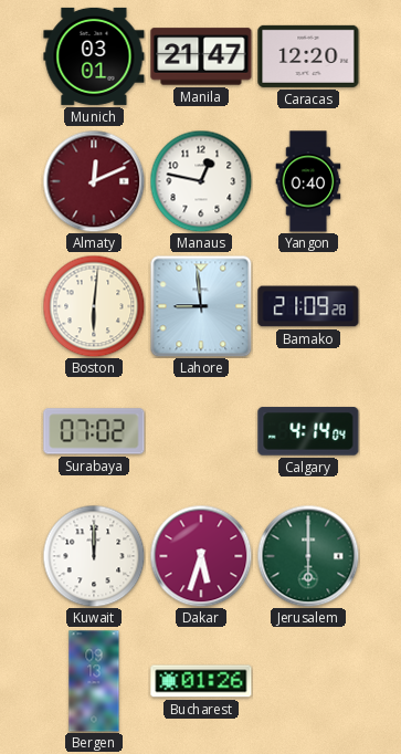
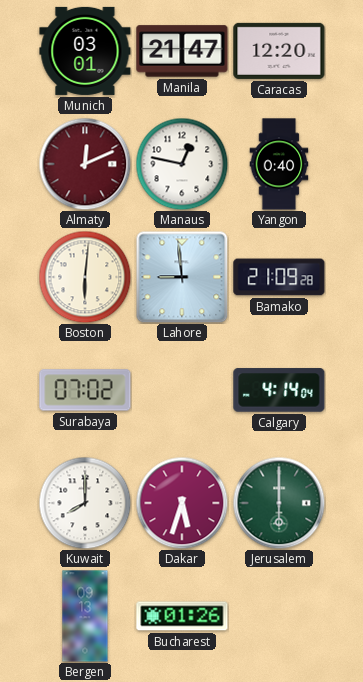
Kuwait: 12:00 -> 8:00 (85, 503)
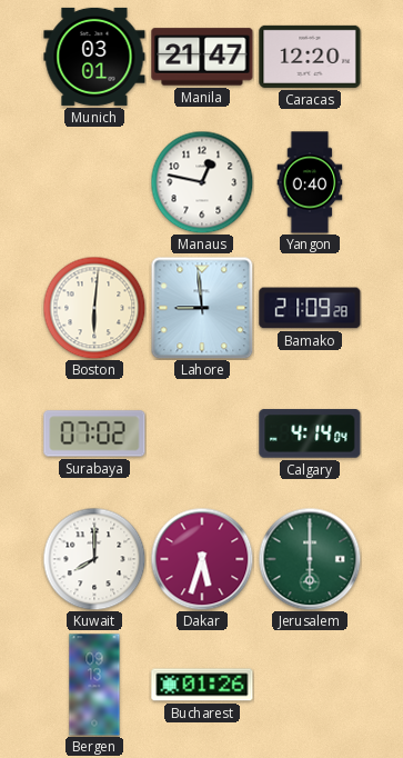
Almaty: 12:11 -> none (85, 164)
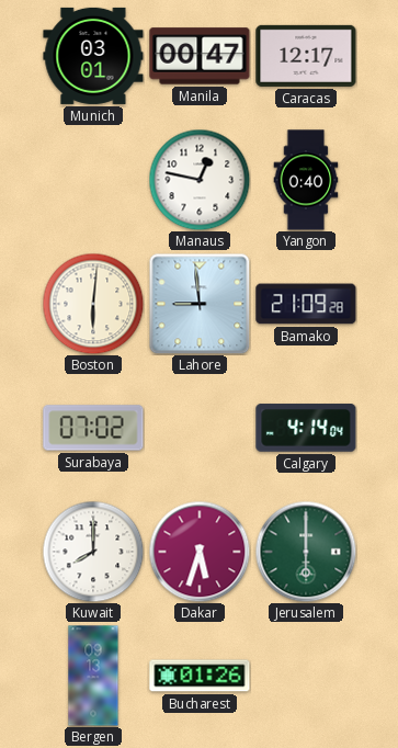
Manila: 21:47 -> 00:47 (200, 56)
Caracas: 12:20 -> 12:17 (306, 56)
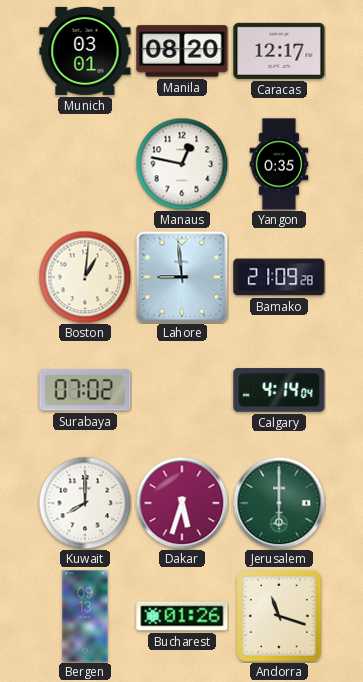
Manila: 00:47 -> 08:20 (182, 51)
Yangon: 0:40 -> 0:35 (279, 164)
Boston: 6:01 -> 1:01 (85, 277)
Andorra: none -> 11:18 (279, 616)
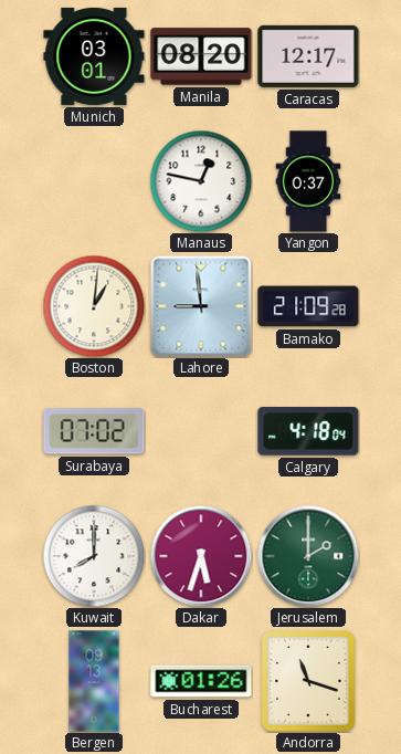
Yangon: 0:35 -> 0:37 (308, 181)
Calgary: 4:14 -> 4:18 (308, 431)
Jerusalem: 6:00 -> 2:00 (308, 556)
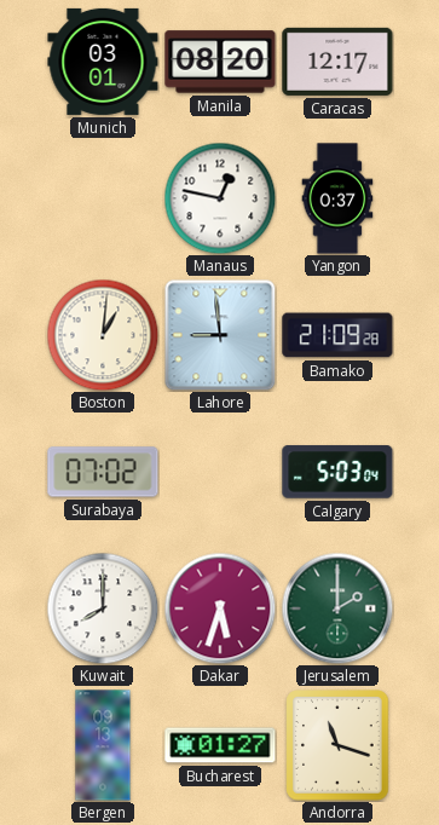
Calgary: 4:18 -> 5:03 (337, 472)
Bucharest: 01:26 -> 01:27 (220, 745)
